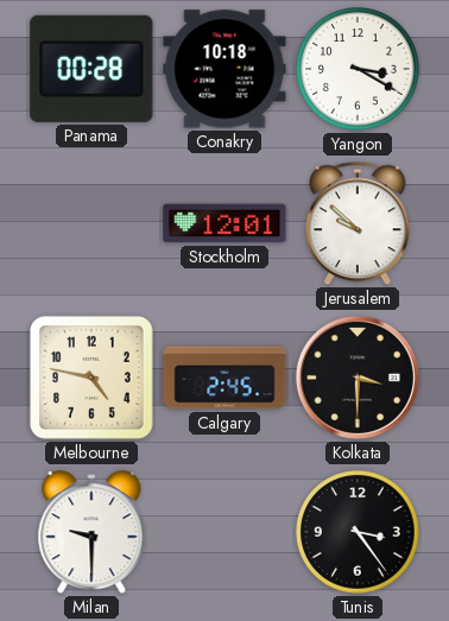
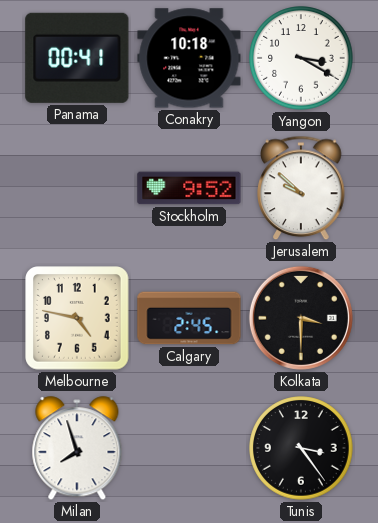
Panama: 00:28 -> 00:41 (77, 58)
Stockholm: 12:01 -> 9:52 (189, 188)
Milan: 9:30 -> 7:57 (77, 449)
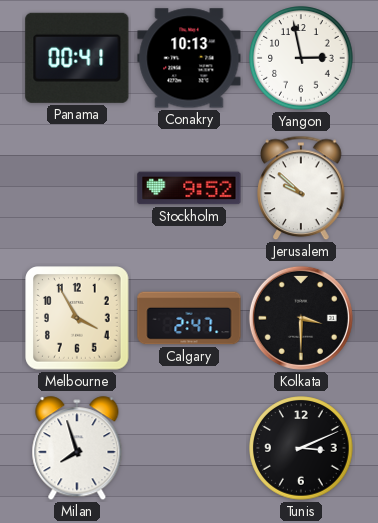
Conakry: 10:18 -> 10:13 (189, 58)
Yangon: 3:20 -> 2:58 (301, 58)
Melbourne: 4:47 -> 3:55 (77, 318)
Calgary: 2:45 -> 2:47 (189, 318)
Tunis: 3:24 -> 3:11 (301, 448)
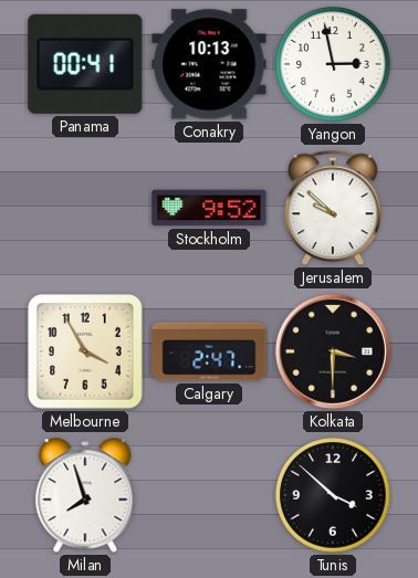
Tunis: 3:11 -> 3:52 (333, 495)
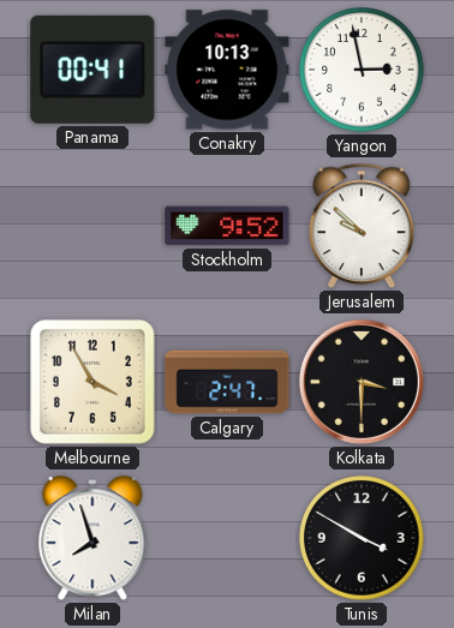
Tunis: 3:52 -> 3:50 (362, 538)
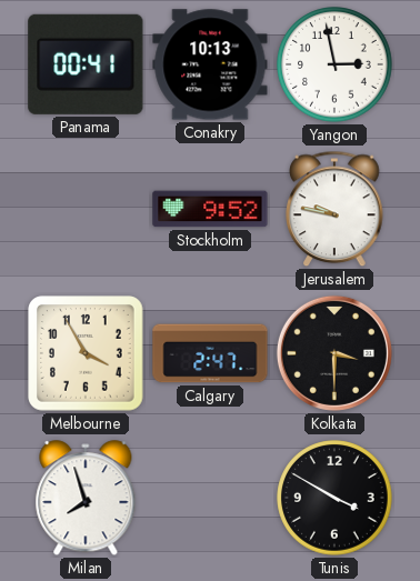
Jerusalem: 9:52 -> 9:47 (334, 209)
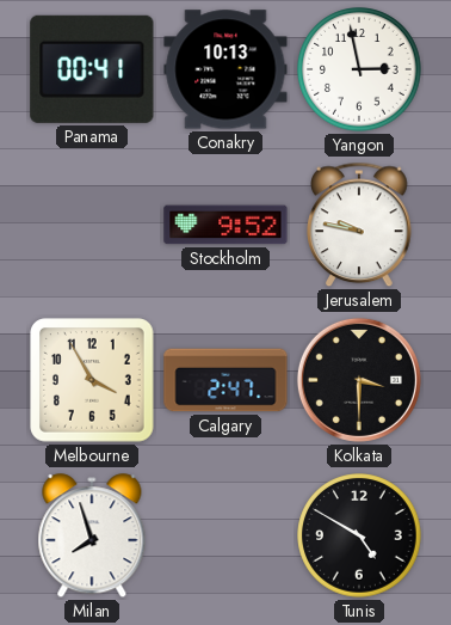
Tunis: 3:50 -> 4:50 (359, 535)
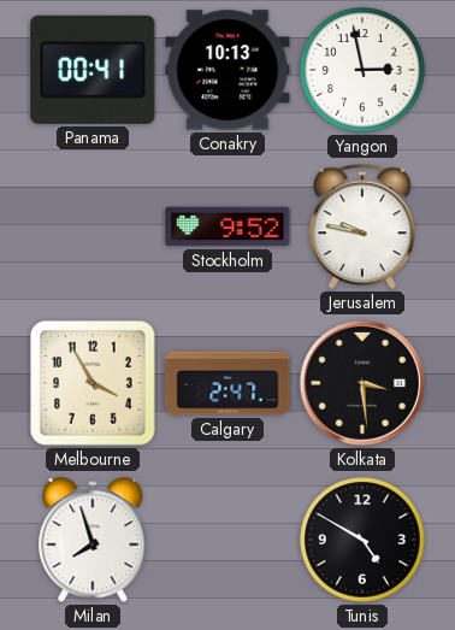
Kolkata: 3:30 -> 3:29 (362, 383)
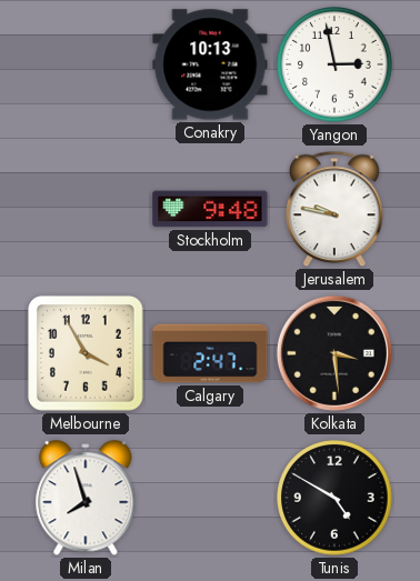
Panama: 00:41 -> none (93, 70)
Stockholm: 9:52 -> 9:48 (210, 209)
